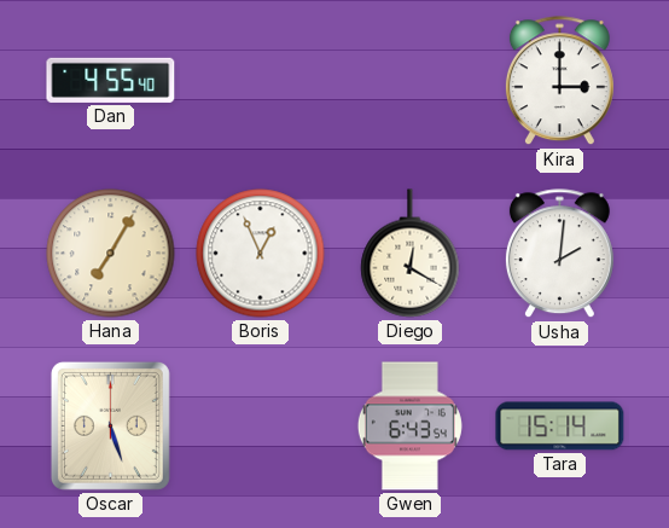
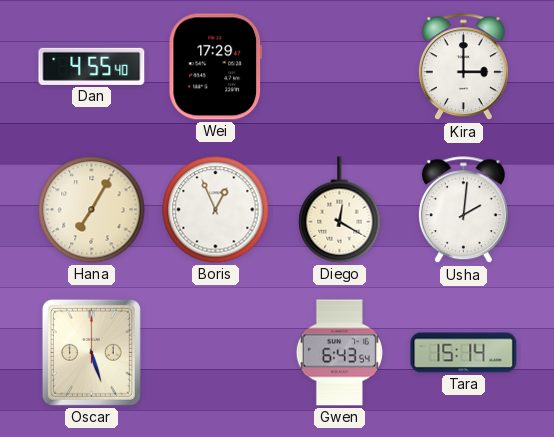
Wei: none -> 17:29 (216, 67)
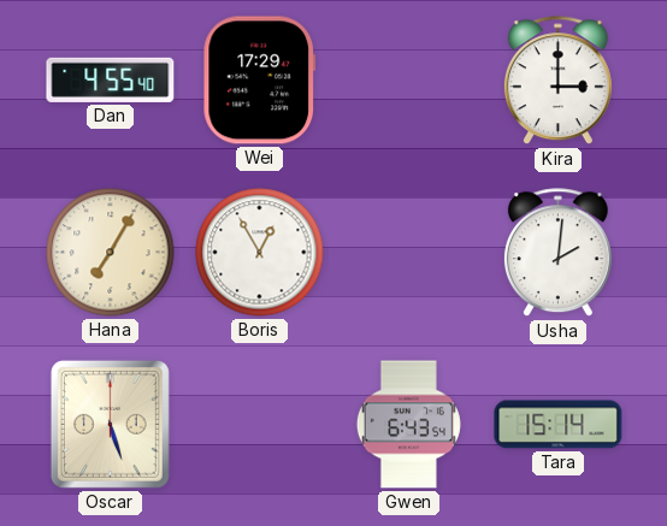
Boris: 12:56 -> 12:55 (260, 253)
Diego: 12:20 -> none (340, 210)
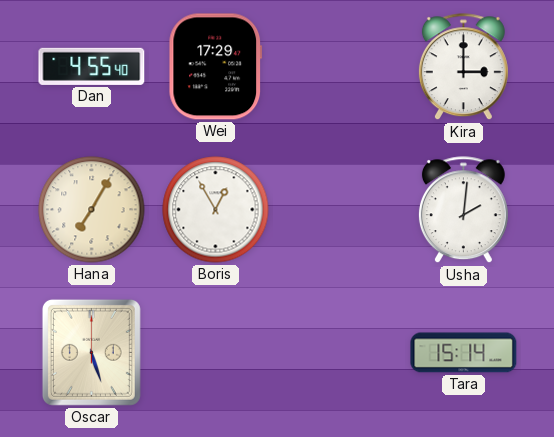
Gwen: 6:43 -> none (408, 425)
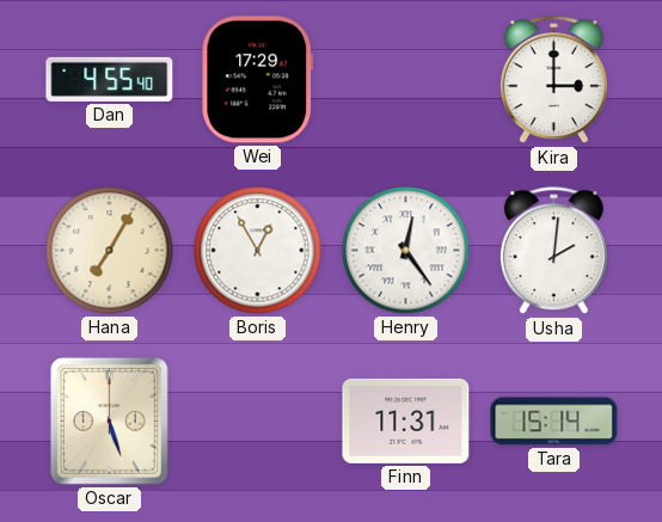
Henry: none -> 12:24 (406, 251)
Finn: none -> 11:31 (406, 420)
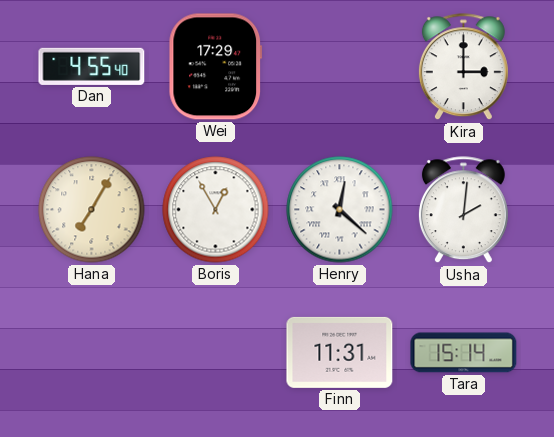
Henry: 12:24 -> 12:22 (340, 210)
Oscar: 5:27 -> none (109, 420)
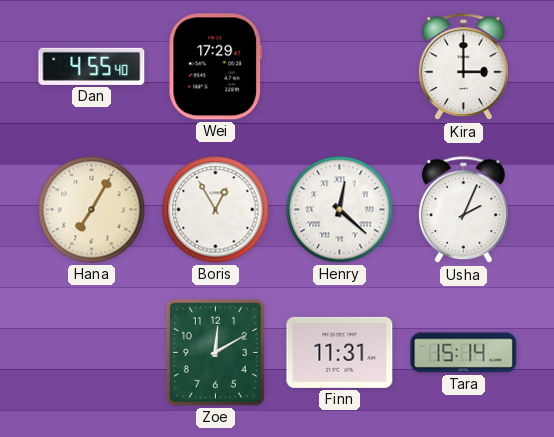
Usha: 2:01 -> 2:04 (463, 210)
Zoe: none -> 12:10 (215, 352)
